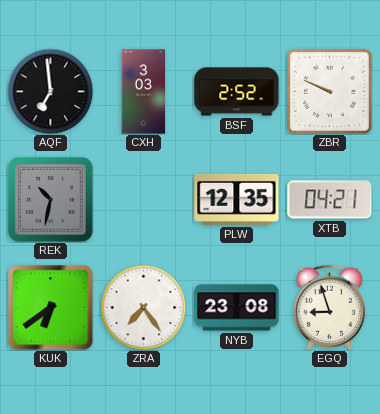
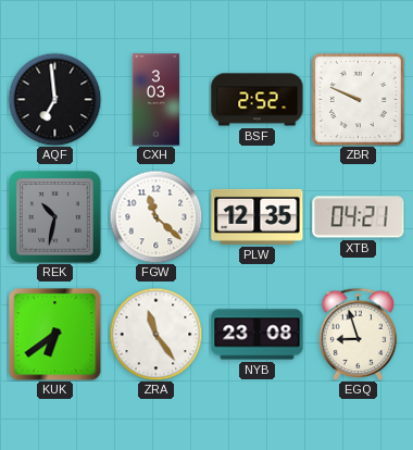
FGW: none -> 11:22 (155, 216)
ZRA: 7:24 -> 11:24 (155, 334)
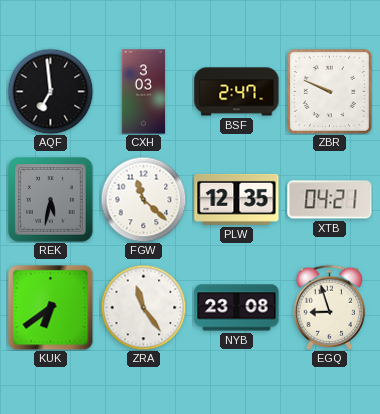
BSF: 2:52 -> 2:47 (237, 92)
REK: 10:32 -> 5:32 (51, 200)
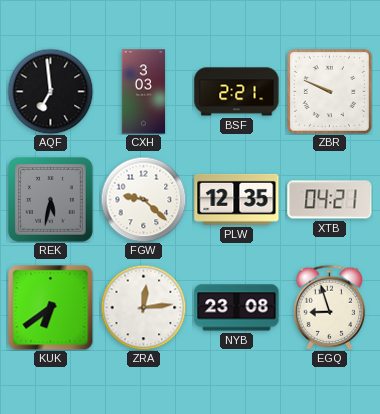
BSF: 2:47 -> 2:21 (237, 92)
FGW: 11:22 -> 9:22 (143, 199)
ZRA: 11:24 -> 12:14 (143, 307)
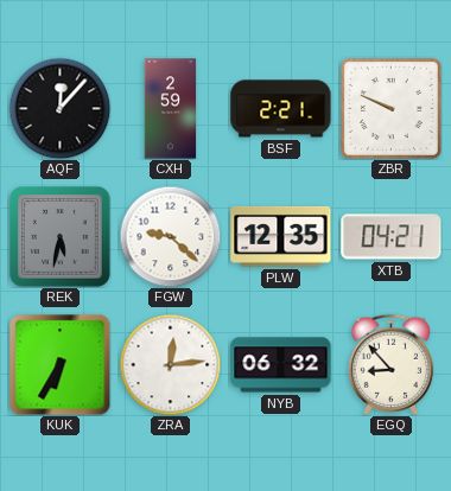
AQF: 6:59 -> 12:07 (59, 108)
CXH: 3:03 -> 2:59 (171, 109)
KUK: 6:39 -> 6:35 (59, 364)
NYB: 23:08 -> 06:32 (281, 365)
EGQ: 8:57 -> 8:53 (392, 364)
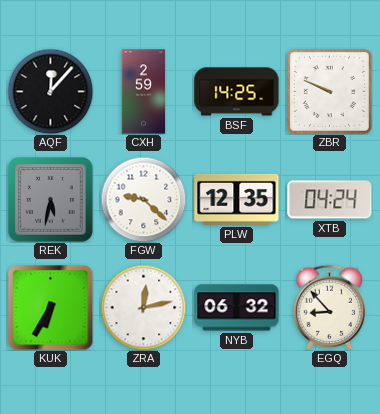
BSF: 2:21 -> 14:25 (237, 92)
XTB: 04:21 -> 04:24 (330, 200)
ZRA: 12:14 -> 12:13 (143, 307)
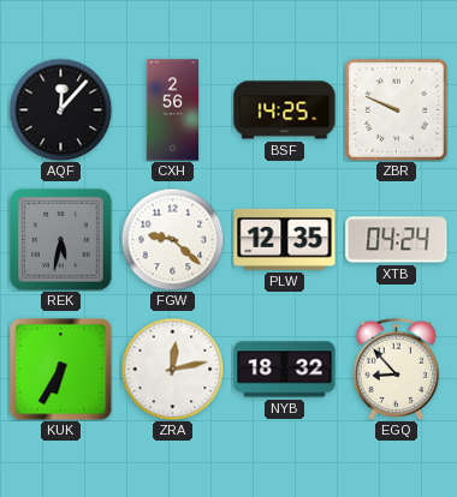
CXH: 2:59 -> 2:56 (173, 110)
NYB: 06:32 -> 18:32 (285, 370)
